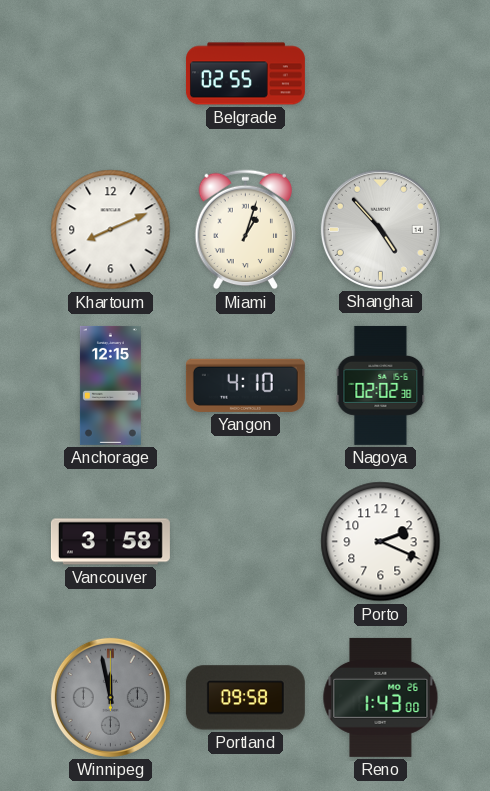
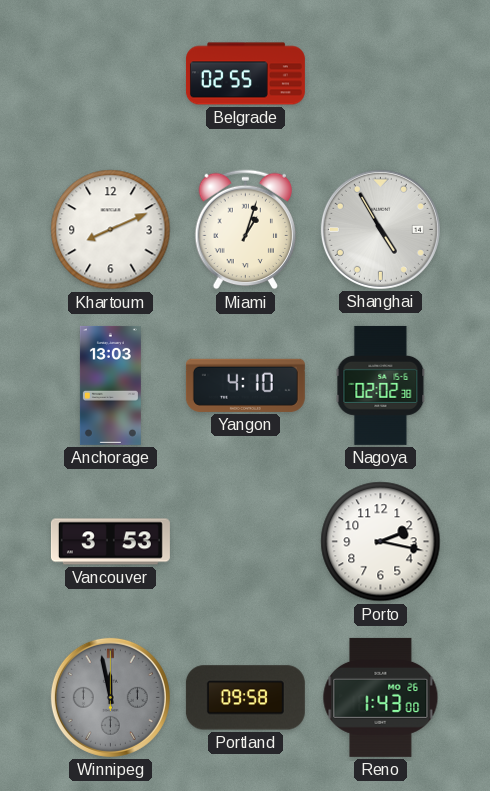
Shanghai: 4:53 -> 4:55 (380, 229)
Anchorage: 12:15 -> 13:03 (110, 385)
Vancouver: 3:58 -> 3:53 (110, 542)
Porto: 2:19 -> 2:17 (381, 542)
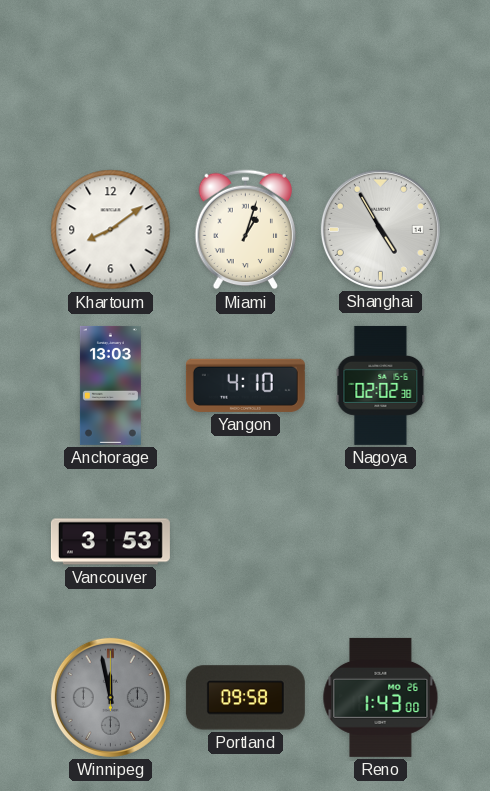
Belgrade: 02:55 -> none (245, 74)
Khartoum: 8:11 -> 8:09 (111, 230)
Porto: 2:17 -> none (381, 542)
